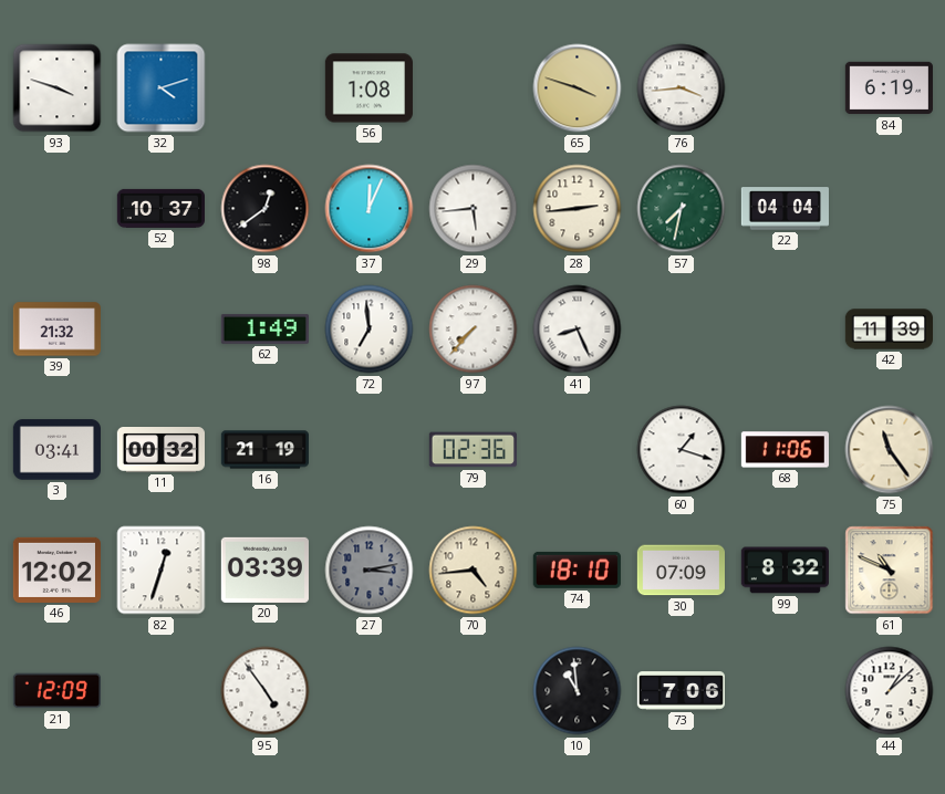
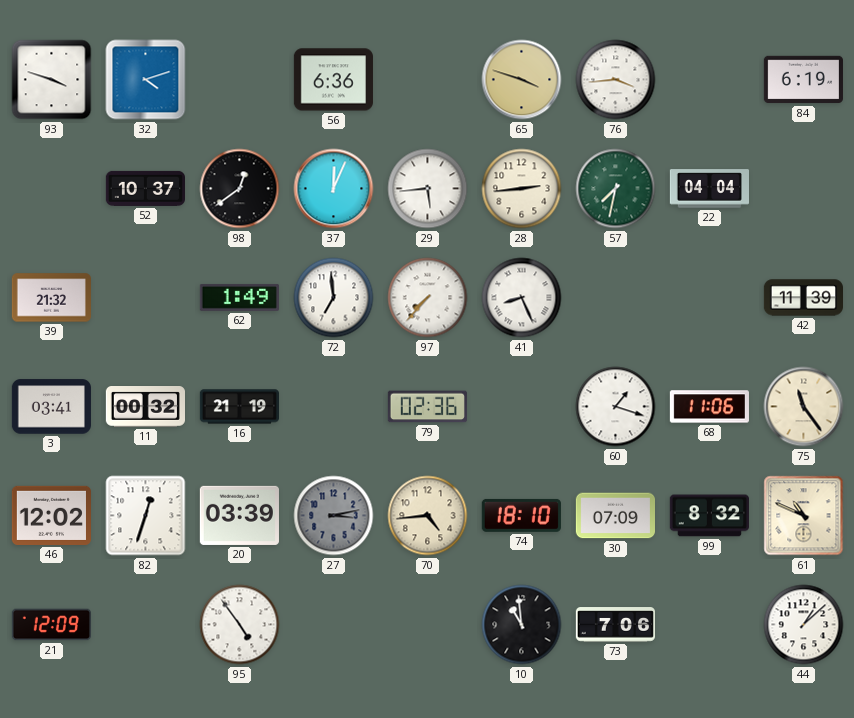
56: 1:08 -> 6:36 (333, 80)
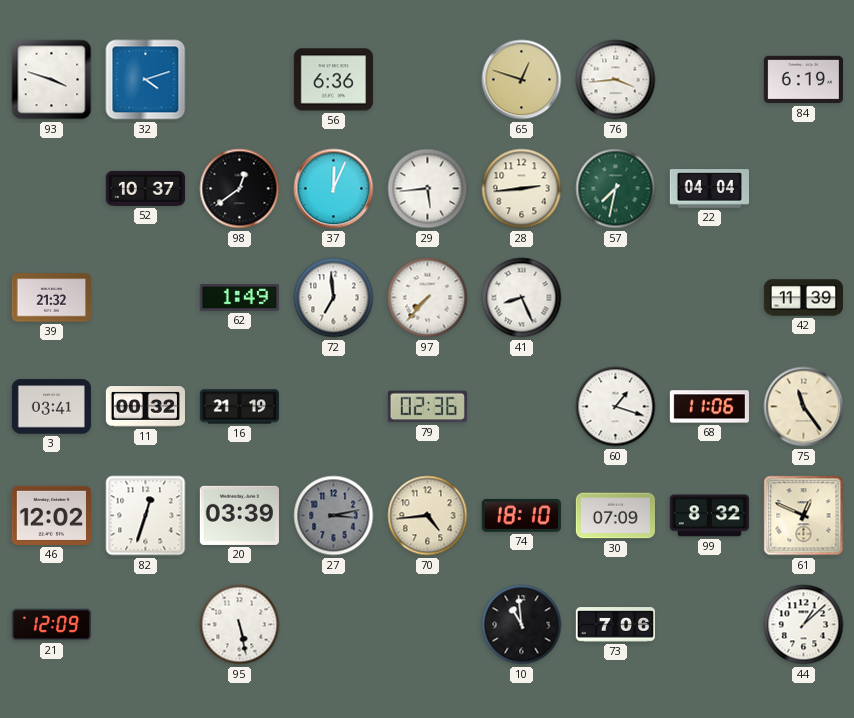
65: 3:48 -> 12:48 (522, 80)
61: 10:49 -> 12:49 (804, 516)
95: 4:54 -> 5:28 (240, 625)
